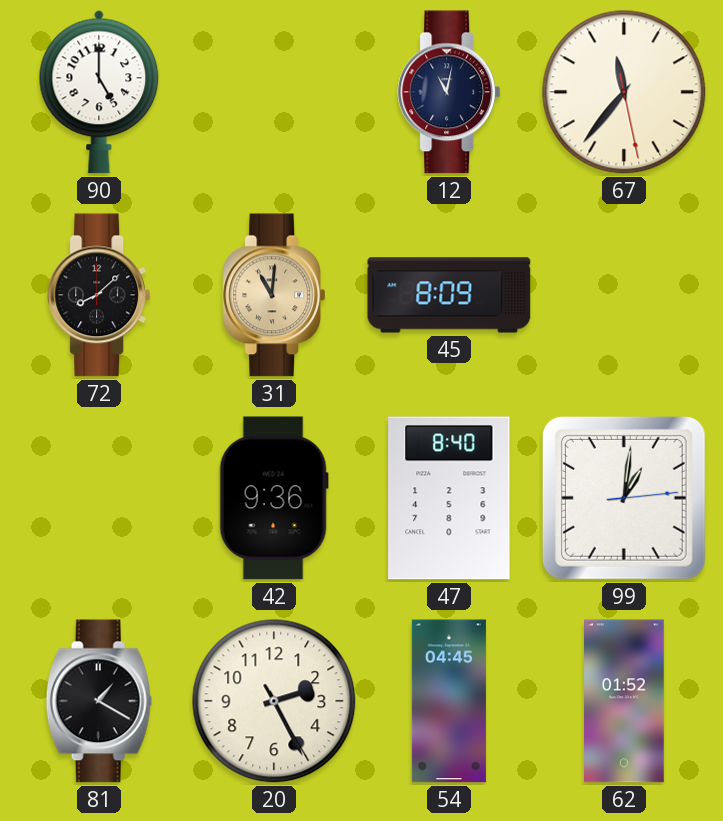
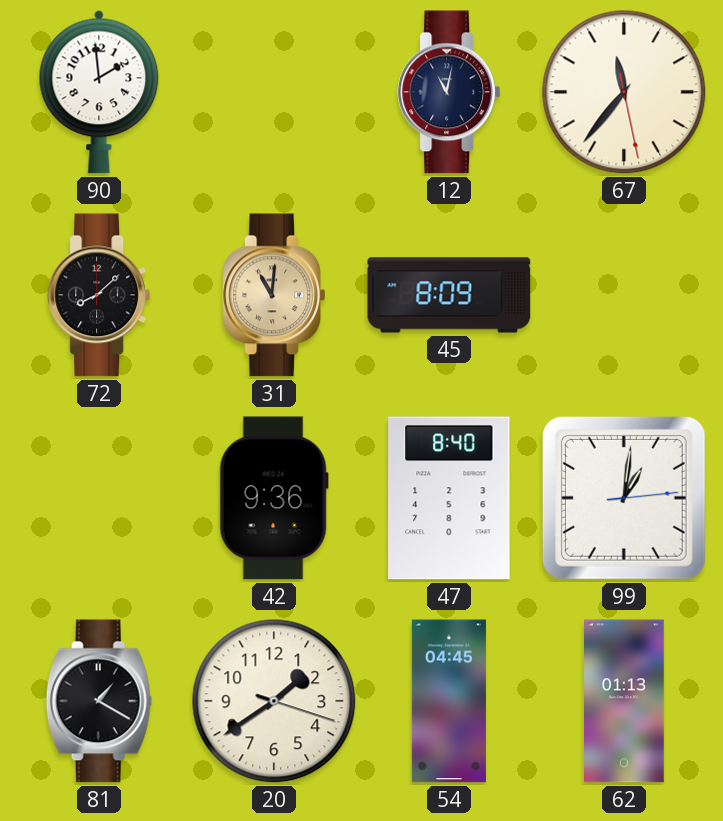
90: 5:00 -> 1:59 (99, 92)
20: 2:25 -> 1:39 (274, 701)
62: 01:52 -> 01:13 (625, 701)
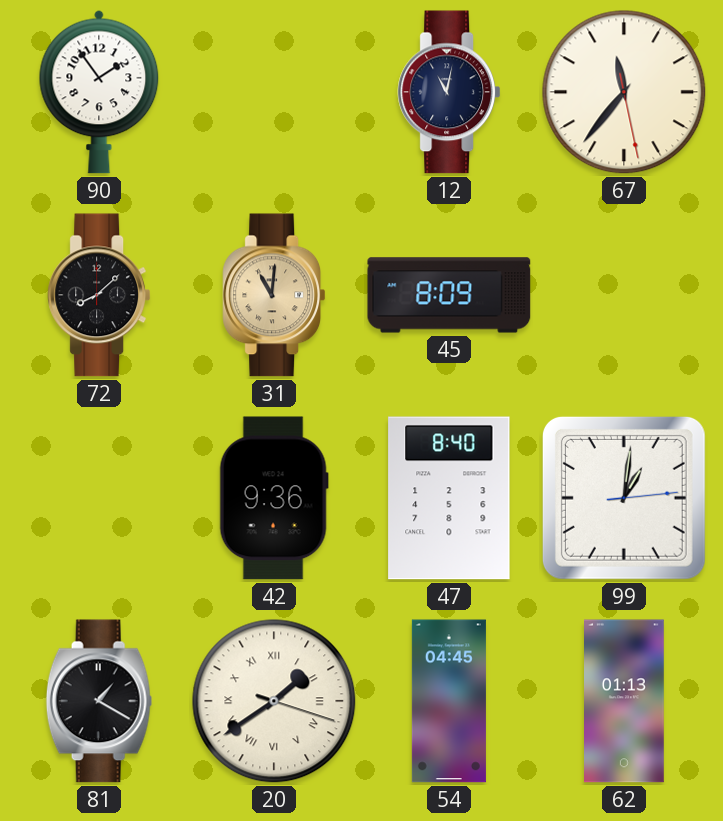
90: 1:59 -> 1:54 (99, 92)
20 numerals: Arabic -> Roman (274, 701)
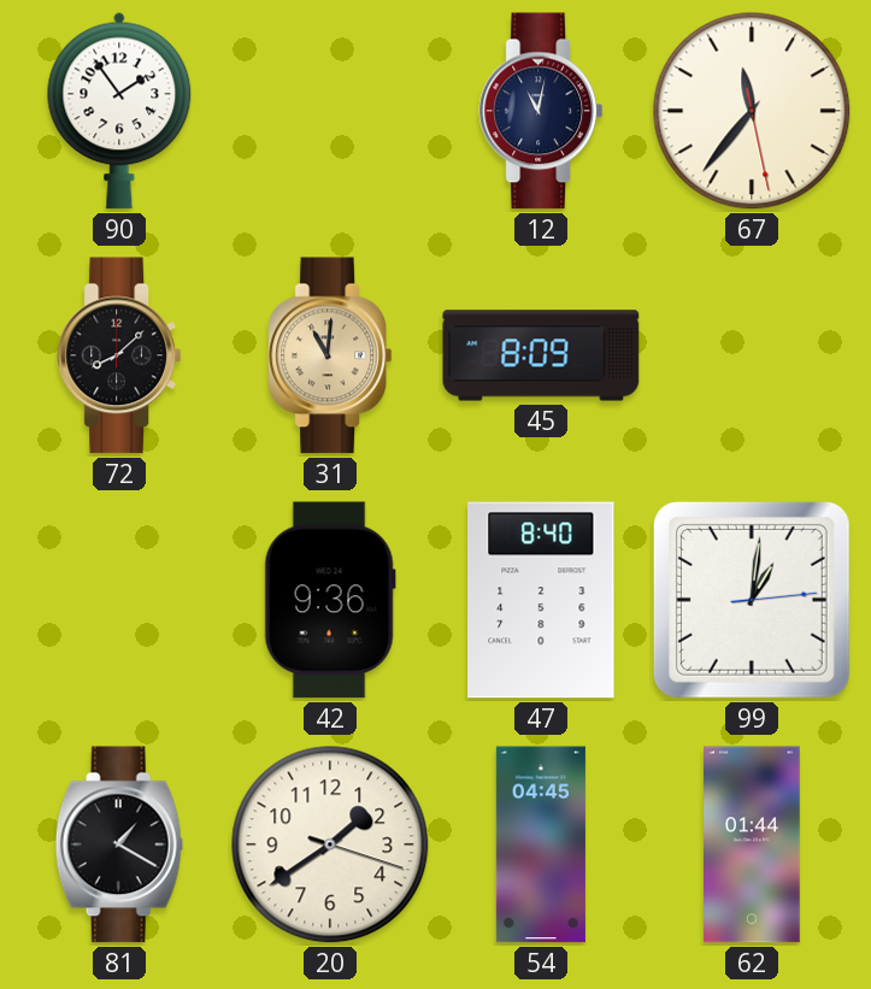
20 numerals: Roman -> Arabic (330, 844)
62: 01:13 -> 01:44 (753, 844)
